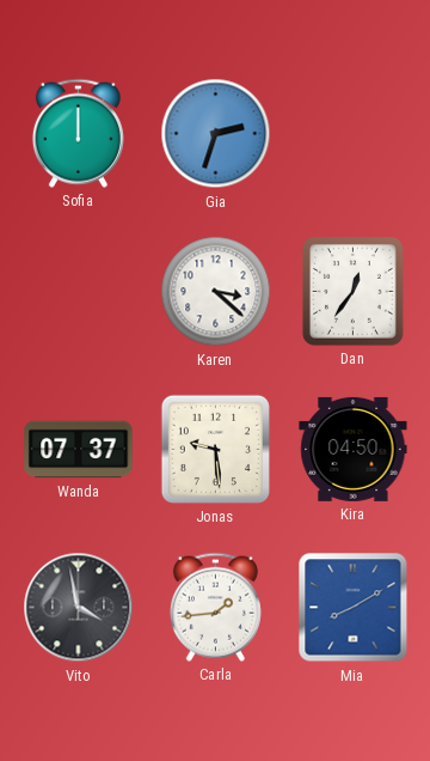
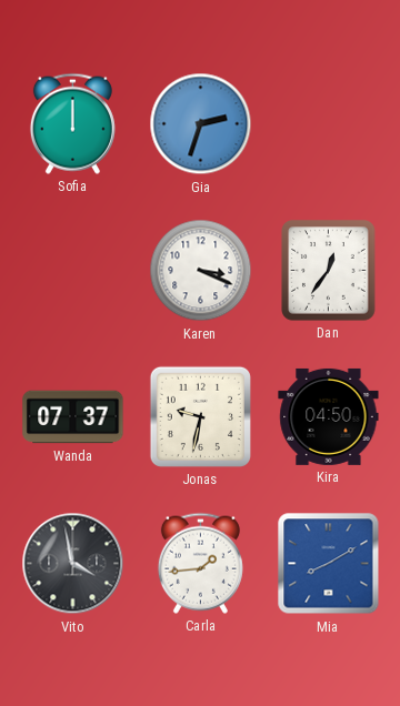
Karen: 3:22 -> 3:19 (201, 271)
Jonas: 9:29 -> 9:32 (200, 416)
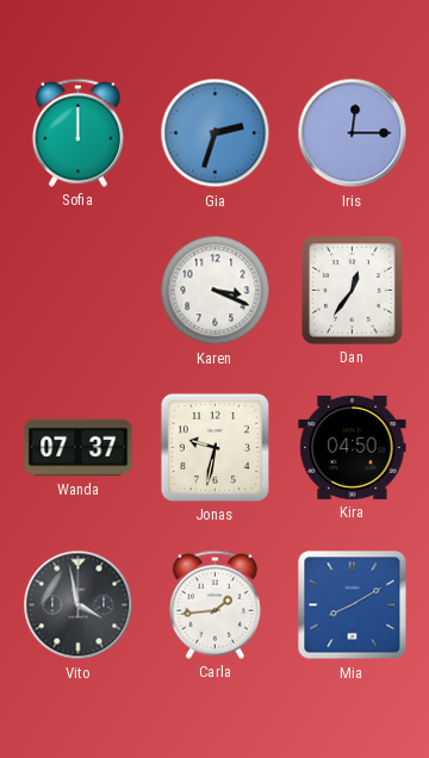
Iris: none -> 12:15 (353, 133)
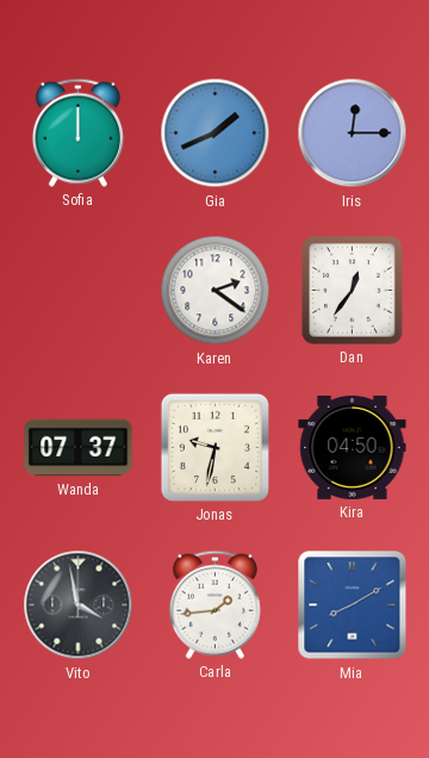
Gia: 2:33 -> 1:41 (216, 133)
Karen: 3:19 -> 2:21 (216, 291)
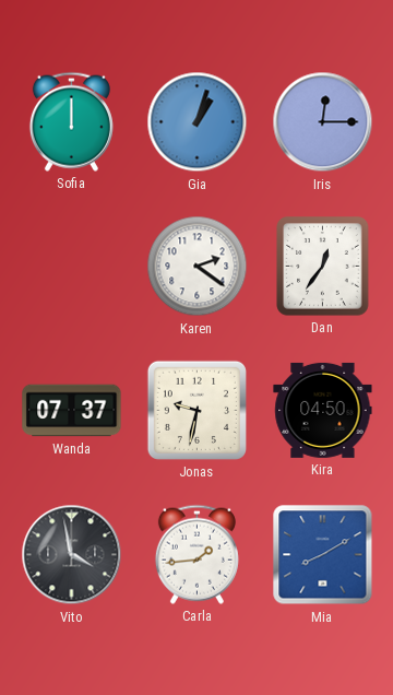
Gia: 1:41 -> 1:03 (198, 122)
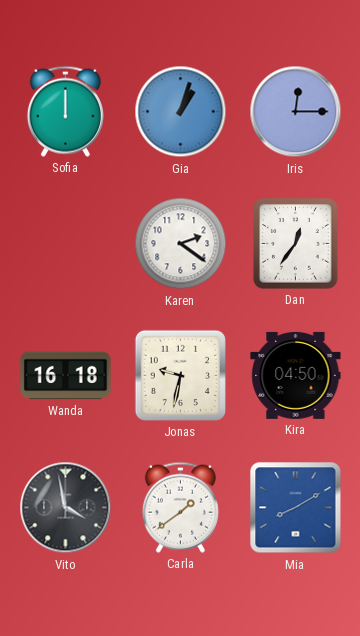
Wanda: 07:37 -> 16:18 (66, 376)
Carla: 1:44 -> 1:39 (180, 507)
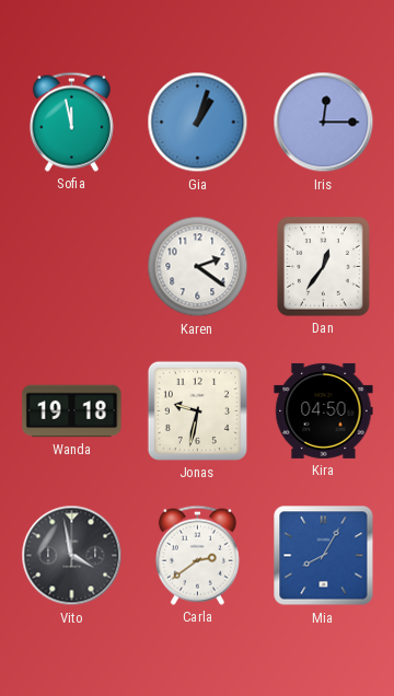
Sofia: 12:00 -> 11:58 (71, 121)
Wanda: 16:18 -> 19:18 (72, 411)
Carla: 1:39 -> 2:39 (197, 555)
Mia: 8:10 -> 8:05 (324, 556)
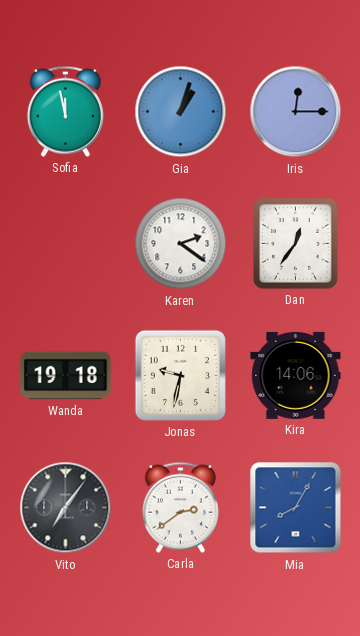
Kira: 04:50 -> 14:06 (296, 375)
Vito: 3:58 -> 7:06 (66, 508)
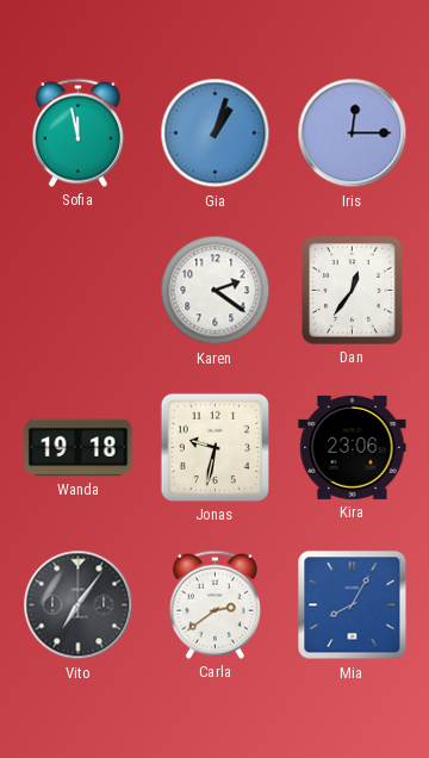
Kira: 14:06 -> 23:06 (353, 447)
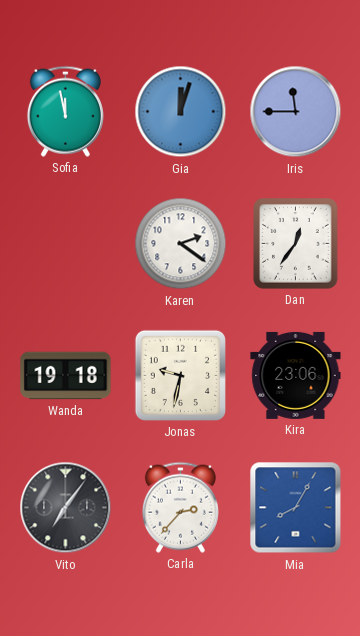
Gia: 1:03 -> 12:03 (181, 112)
Iris: 12:15 -> 11:45 (296, 112)
Carla: 2:39 -> 2:37 (180, 507)
